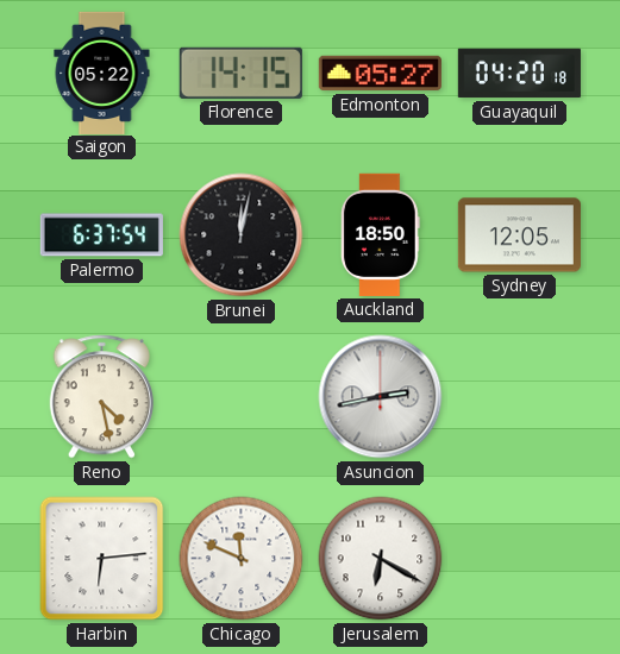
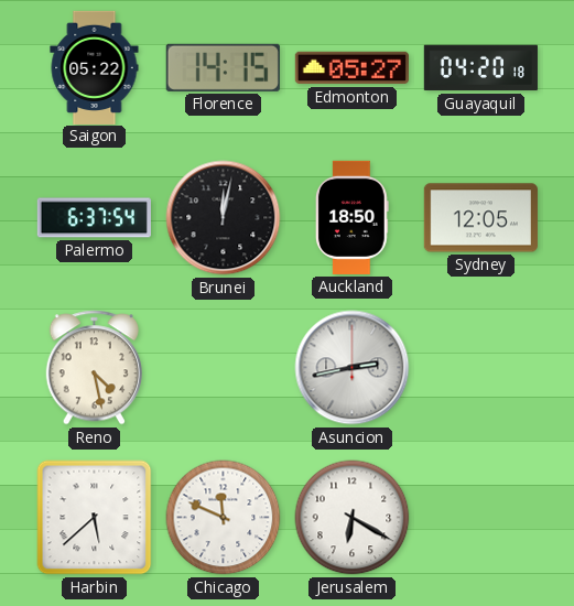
Harbin: 6:14 -> 5:38 (95, 518)
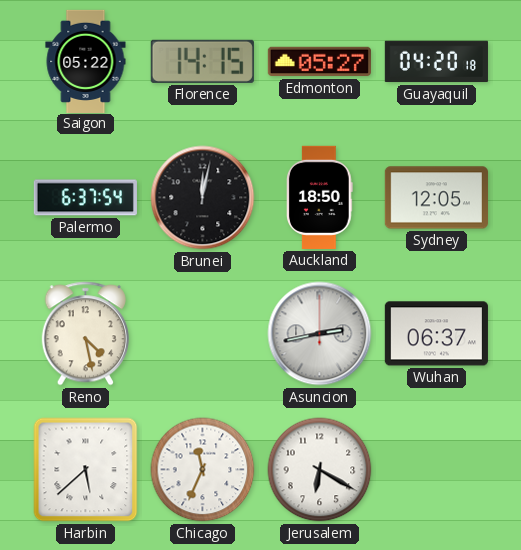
Wuhan: none -> 06:37 (436, 334)
Chicago: 11:49 -> 11:34 (203, 470)
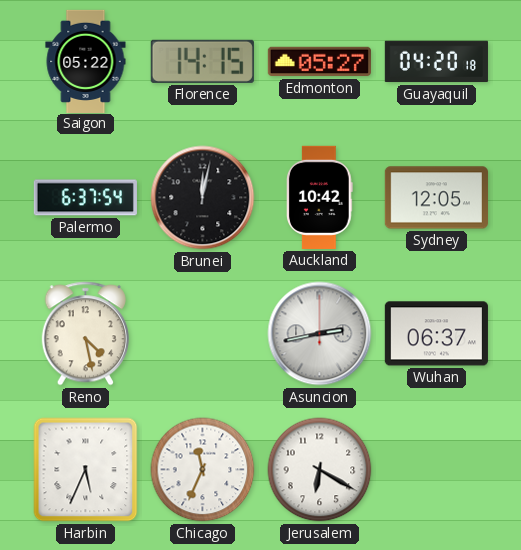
Auckland: 18:50 -> 10:42 (319, 197)
Harbin: 5:38 -> 5:34 (86, 470)
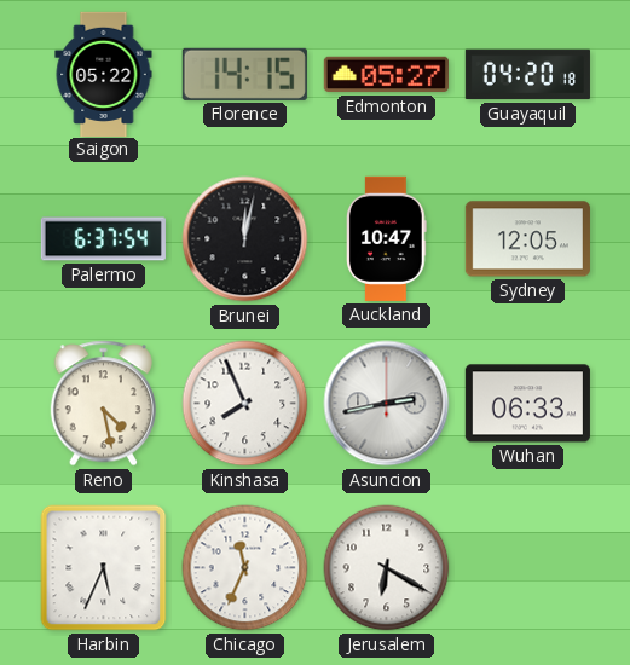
Auckland: 10:42 -> 10:47 (386, 238)
Kinshasa: none -> 7:56 (245, 404)
Wuhan: 06:37 -> 06:33 (527, 404)
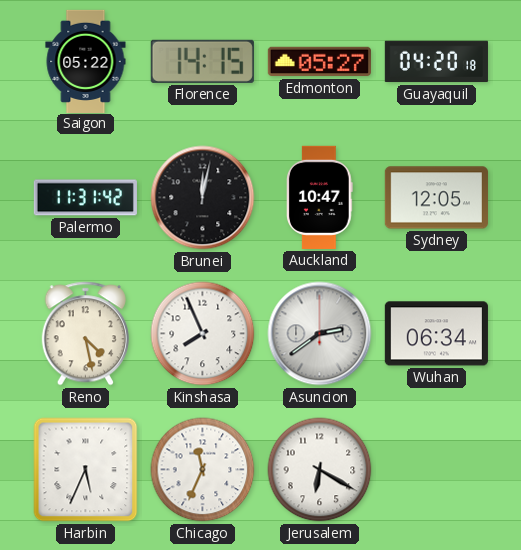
Palermo: 6:37 -> 11:31 (85, 198)
Asuncion: 2:43 -> 2:39 (320, 334)
Wuhan: 06:33 -> 06:34 (436, 334)
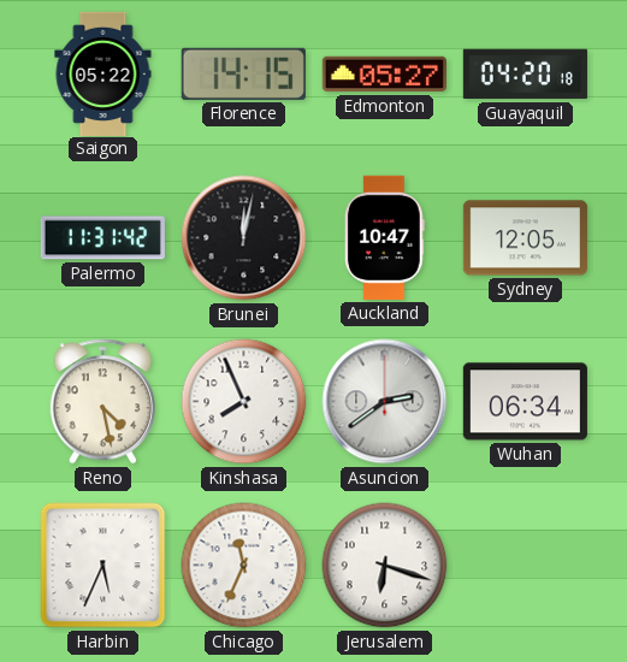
Jerusalem: 6:20 -> 6:18 (385, 566)
